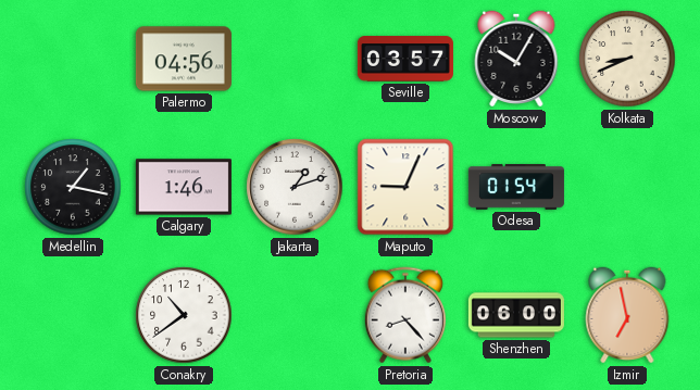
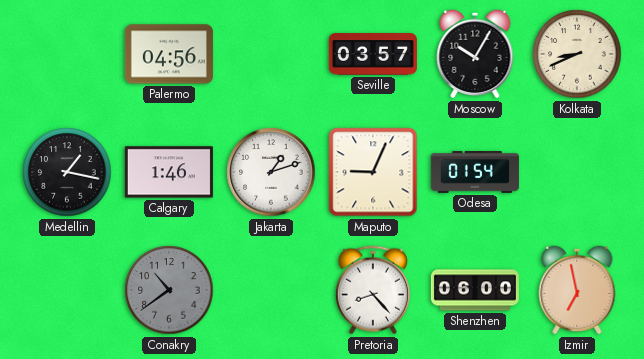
Conakry dial: white -> grey (169, 290)
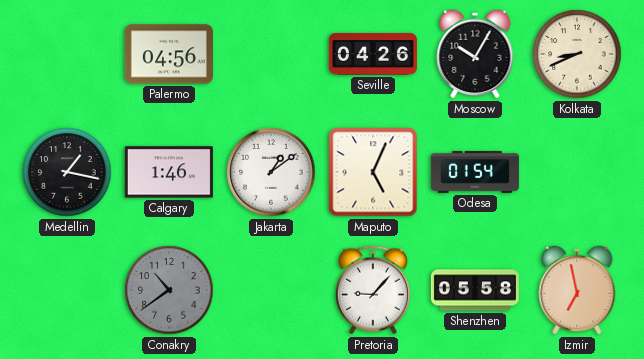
Seville: 03:57 -> 04:26 (373, 54)
Jakarta: 1:12 -> 1:09 (271, 172)
Maputo: 9:04 -> 5:04 (373, 172)
Pretoria: 8:23 -> 9:07 (373, 290)
Shenzhen: 06:00 -> 05:58 (475, 290)
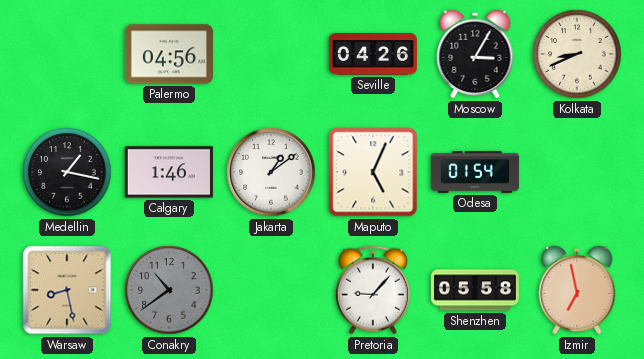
Moscow: 10:05 -> 3:05 (475, 54)
Warsaw: none -> 8:28 (67, 290)
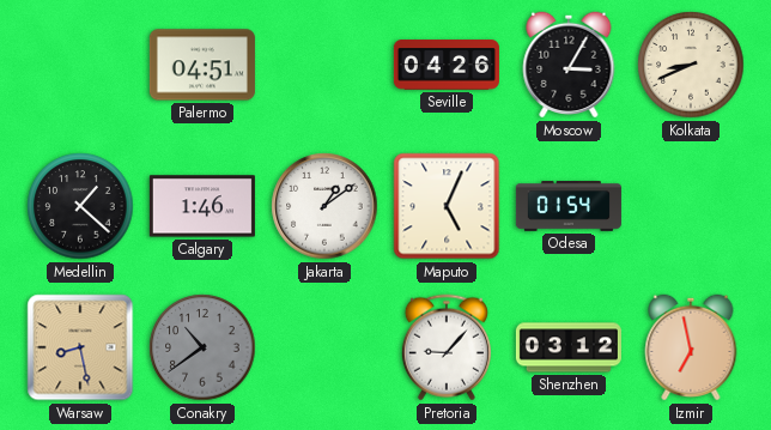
Palermo: 04:56 -> 04:51 (202, 65)
Medellin: 1:17 -> 1:22 (80, 206)
Shenzhen: 05:58 -> 03:12 (569, 347)
